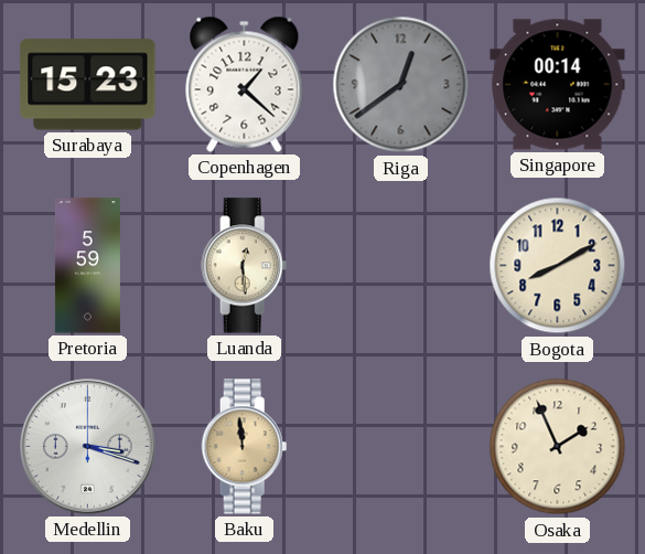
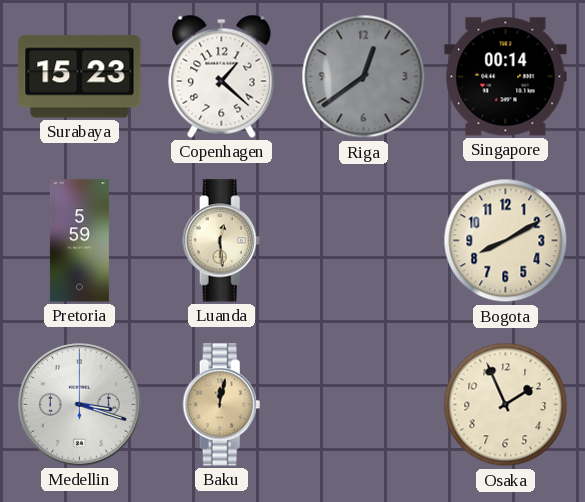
Baku: 11:59 -> 12:02 (222, 405)
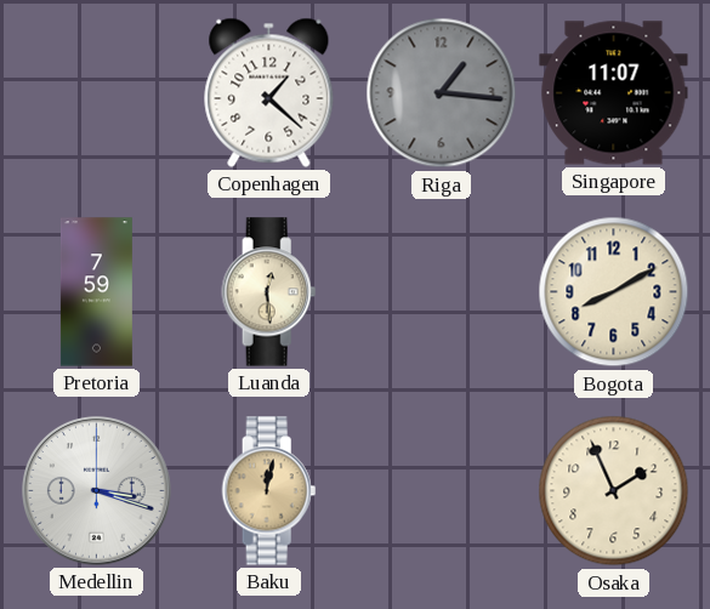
Surabaya: 15:23 -> none (80, 77)
Riga: 12:39 -> 1:16 (442, 93)
Singapore: 00:14 -> 11:07 (614, 93)
Pretoria: 5:59 -> 7:59 (96, 292)
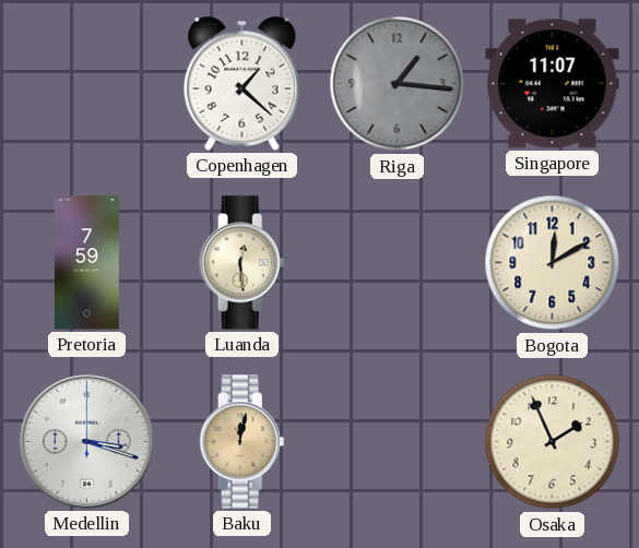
Bogota: 8:10 -> 12:10 (553, 263)
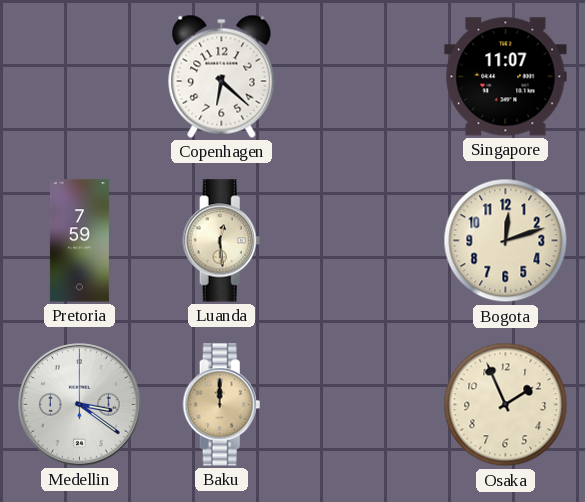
Copenhagen: 1:22 -> 6:22 (222, 76)
Riga: 1:16 -> none (398, 84)
Bogota: 12:10 -> 12:12 (506, 241)
Medellin: 3:18 -> 3:21 (80, 405)
Baku: 12:02 -> 12:00 (222, 405)
